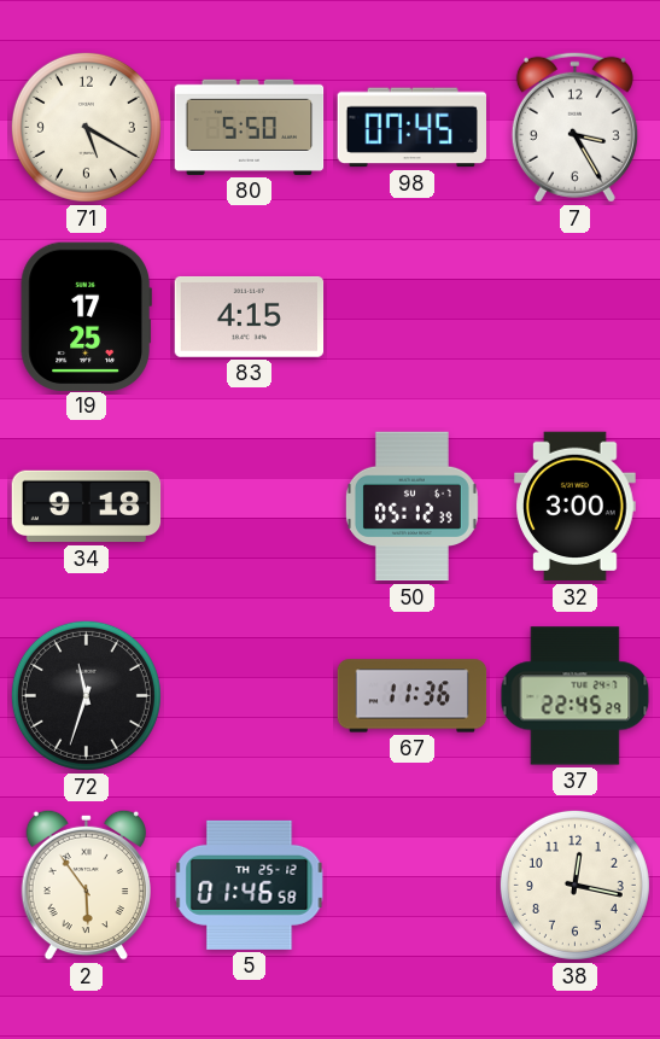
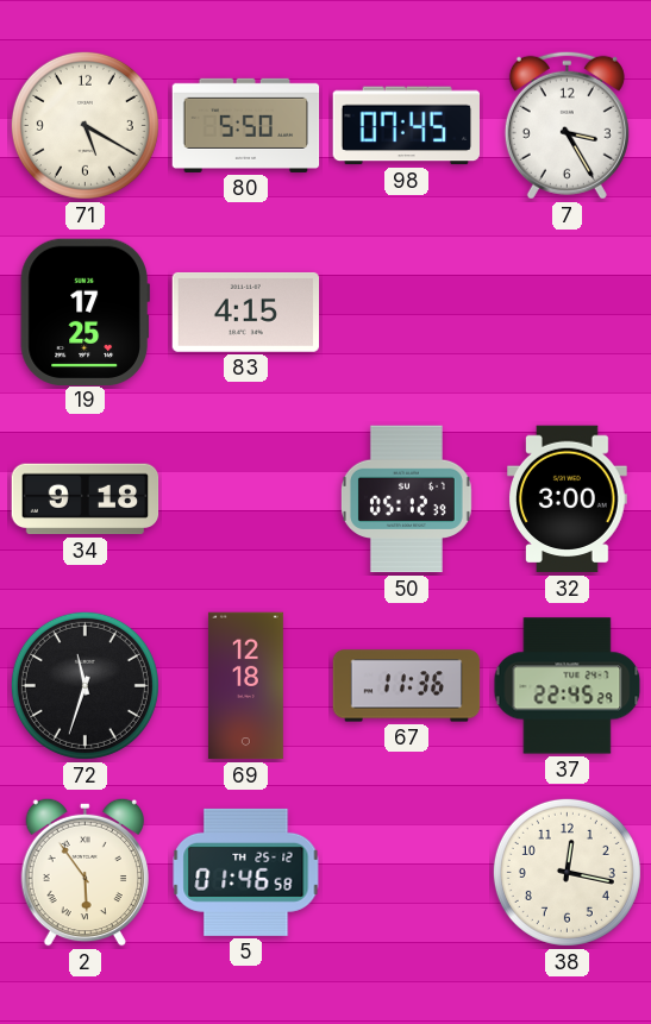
69: none -> 12:18 (245, 686)
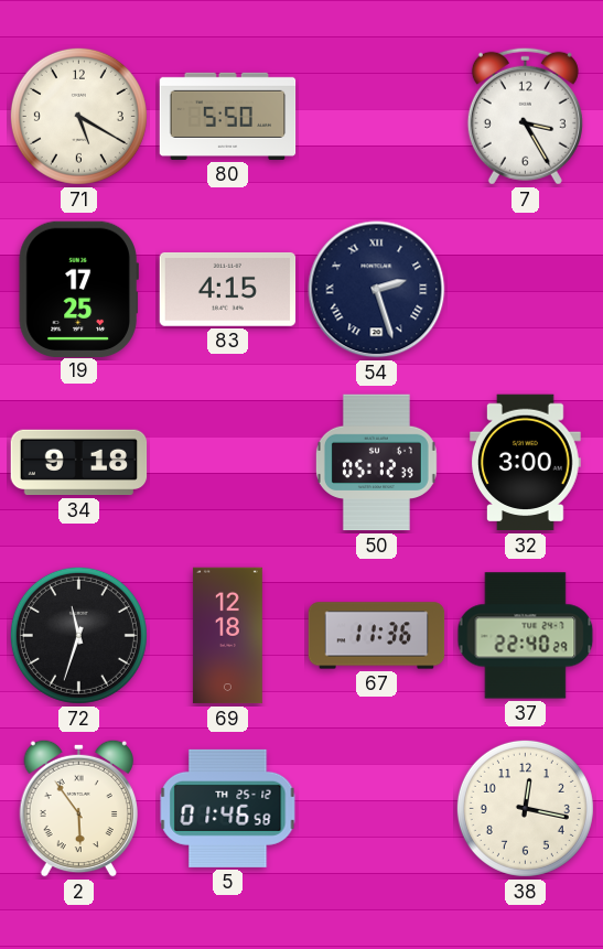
98: 07:45 -> none (406, 126)
54: none -> 2:27 (377, 290)
37: 22:45 -> 22:40 (526, 636)
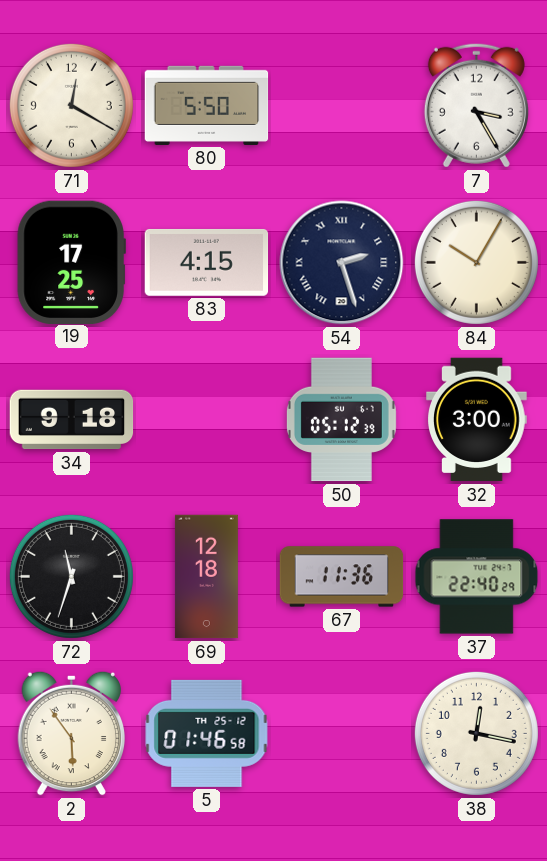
71: 5:20 -> 12:20 (71, 105)
84: none -> 10:05 (476, 262)
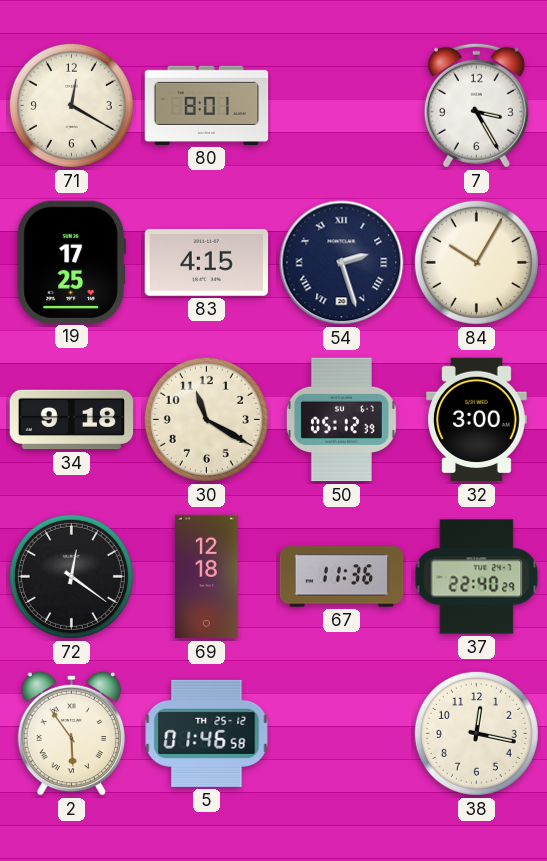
80: 5:50 -> 8:01 (207, 105)
30: none -> 11:20 (206, 419)
72: 11:33 -> 12:21 (71, 576)
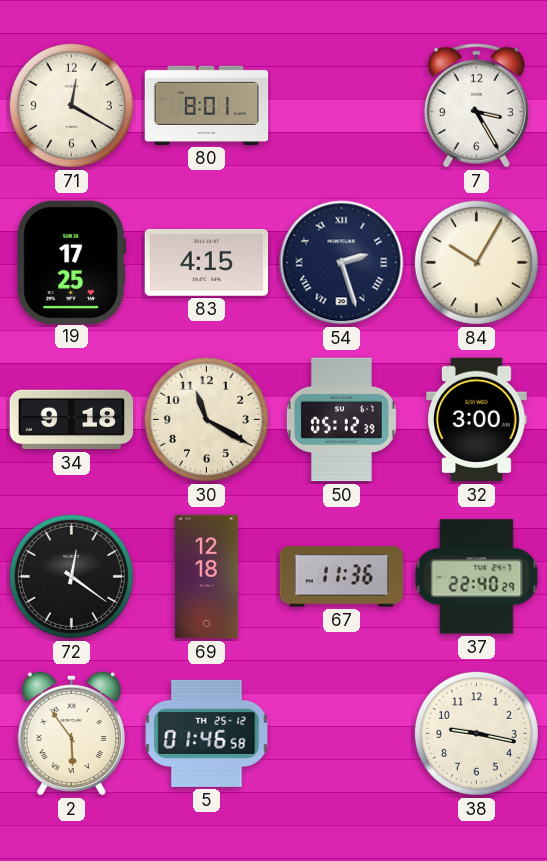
38: 12:17 -> 9:17 (476, 733)
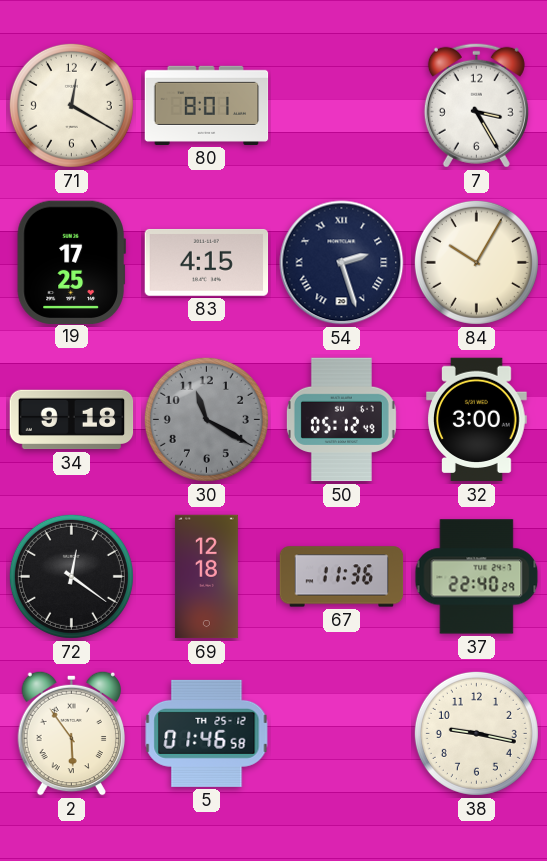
30 dial: cream -> grey (206, 419)
50: 05:12:39 -> 05:12:49 (341, 420)
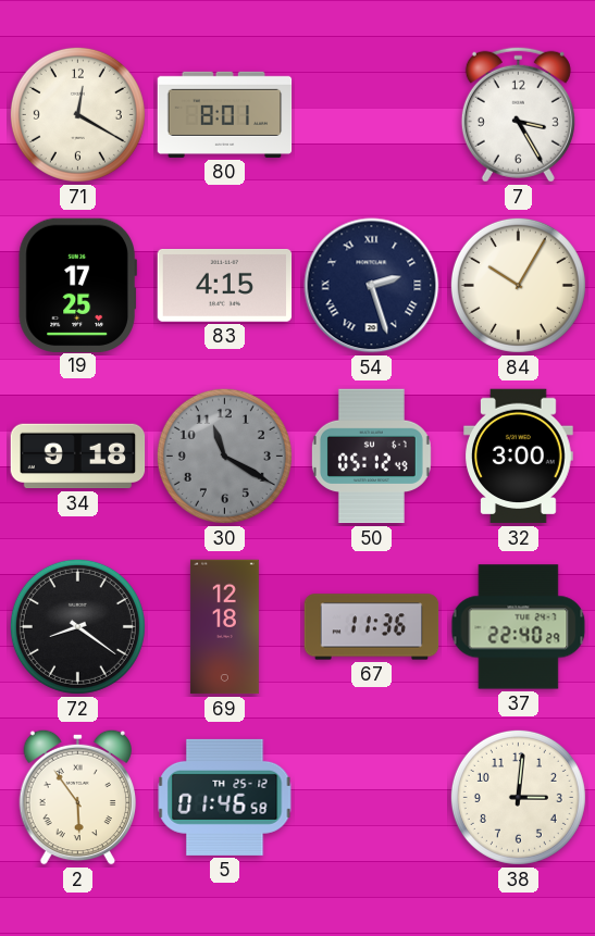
72: 12:21 -> 8:21 (77, 626)
38: 9:17 -> 3:01 (518, 797)
